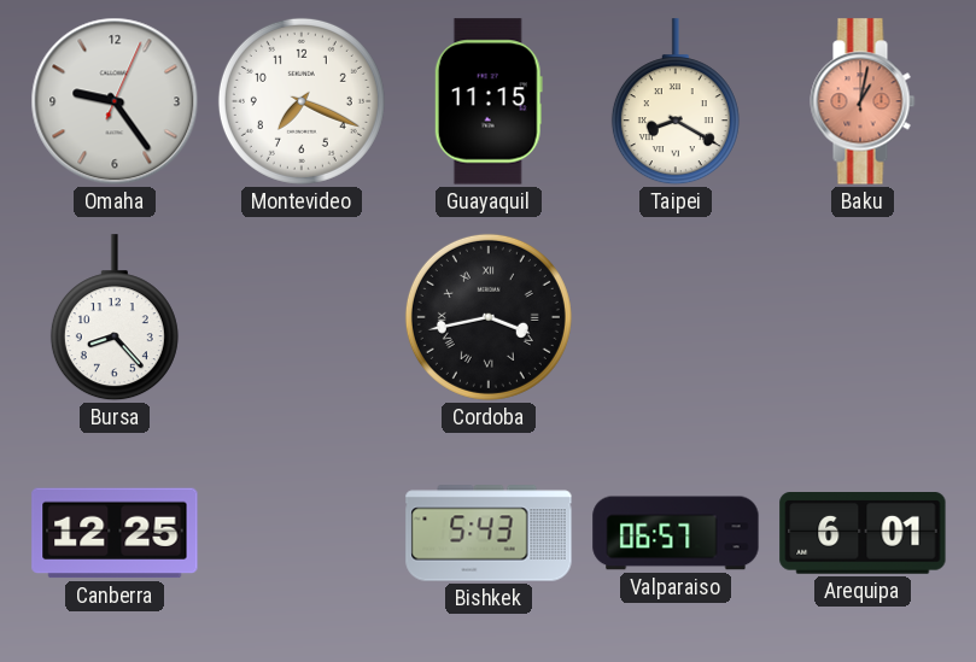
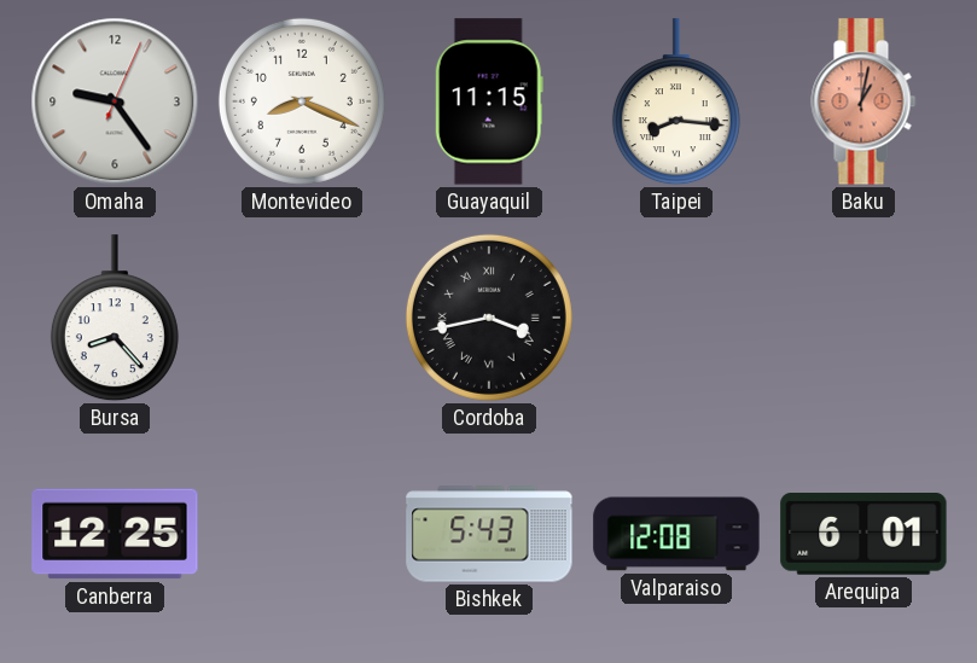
Montevideo: 7:19 -> 8:19 (302, 101)
Taipei: 8:20 -> 8:16 (676, 103)
Valparaiso: 06:57 -> 12:08 (676, 534)
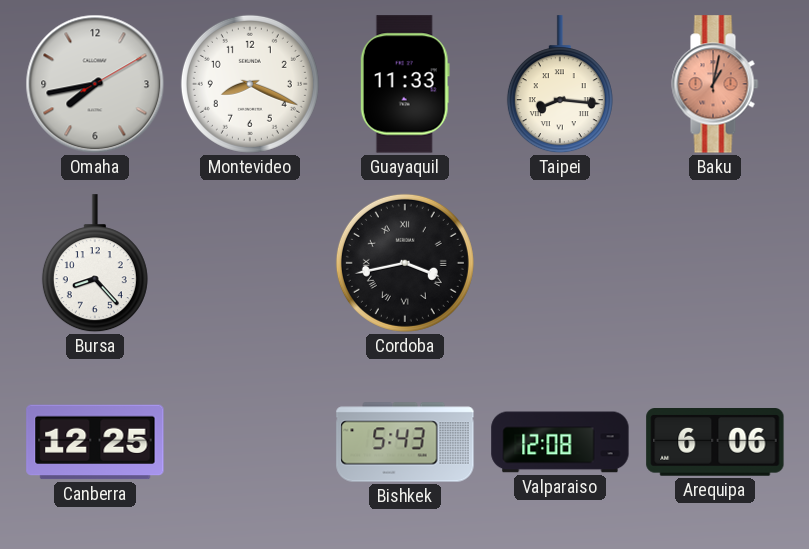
Omaha: 9:24 -> 7:43 (95, 84)
Guayaquil: 11:15 -> 11:33 (405, 84)
Arequipa: 6:01 -> 6:06 (715, 443)
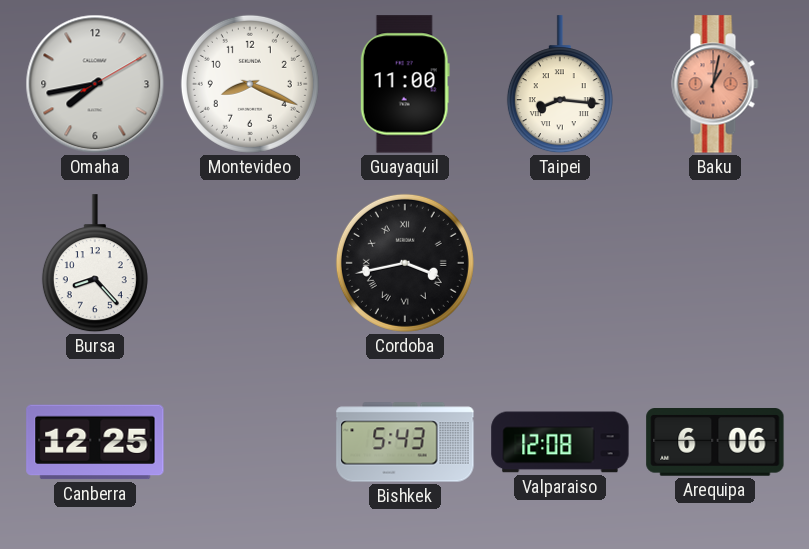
Guayaquil: 11:33 -> 11:00 (405, 84)
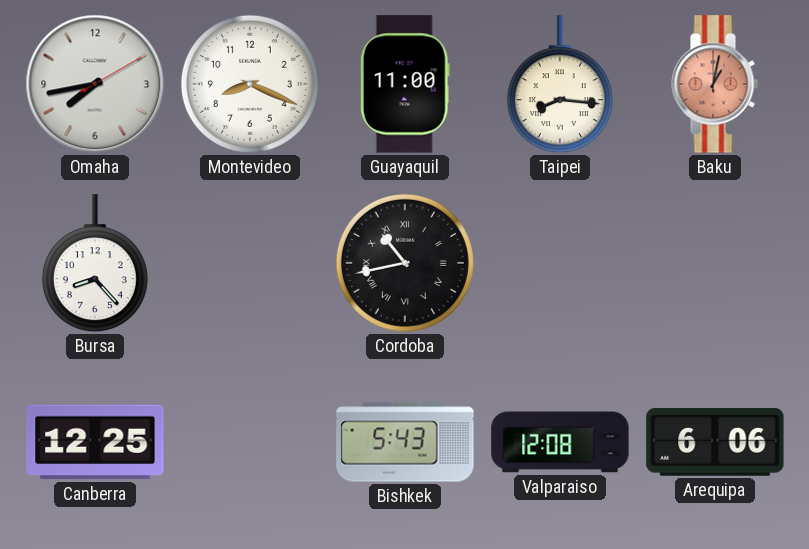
Cordoba: 3:43 -> 10:43 (405, 263)
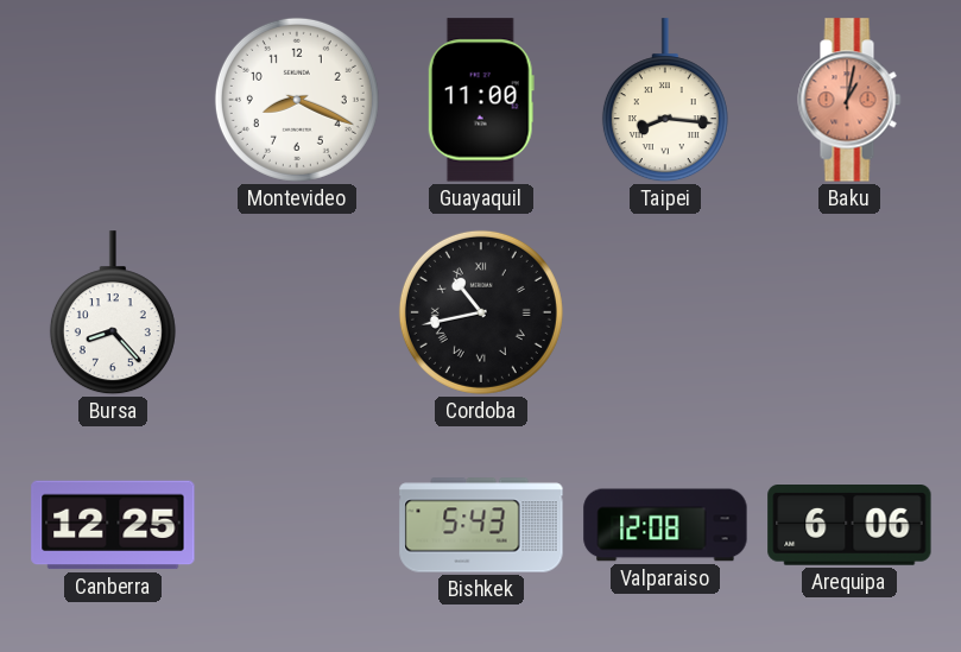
Omaha: 7:43 -> none (95, 84)
